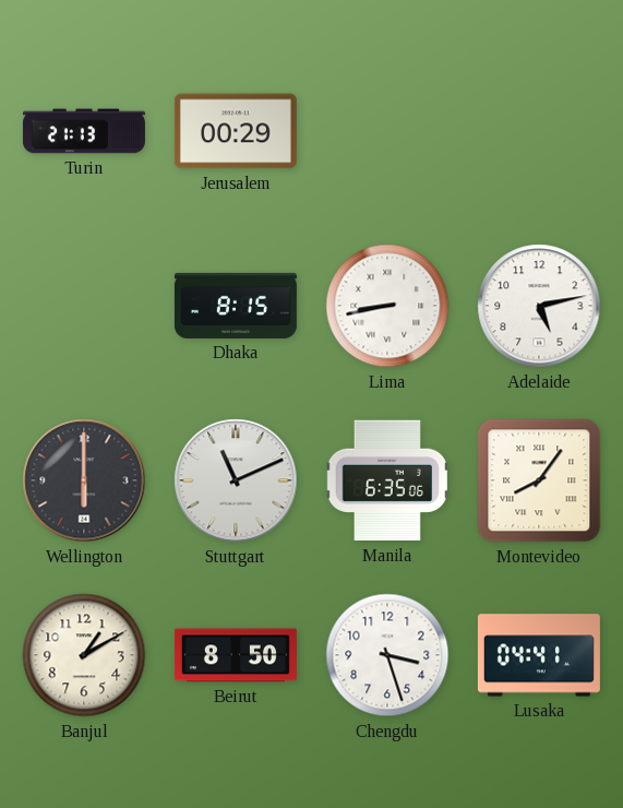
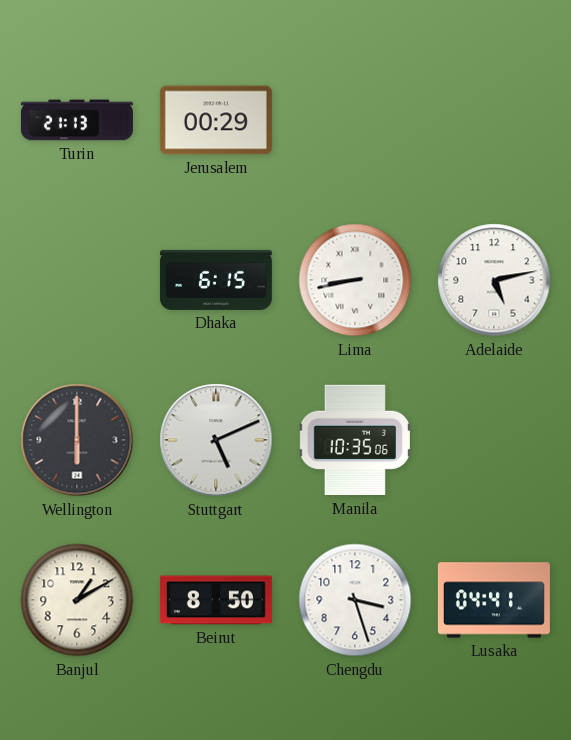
Dhaka: 8:15 -> 6:15 (216, 280)
Stuttgart: 11:11 -> 5:11 (216, 440)
Manila: 6:35 -> 10:35 (355, 440)
Montevideo: 8:06 -> none (539, 480)
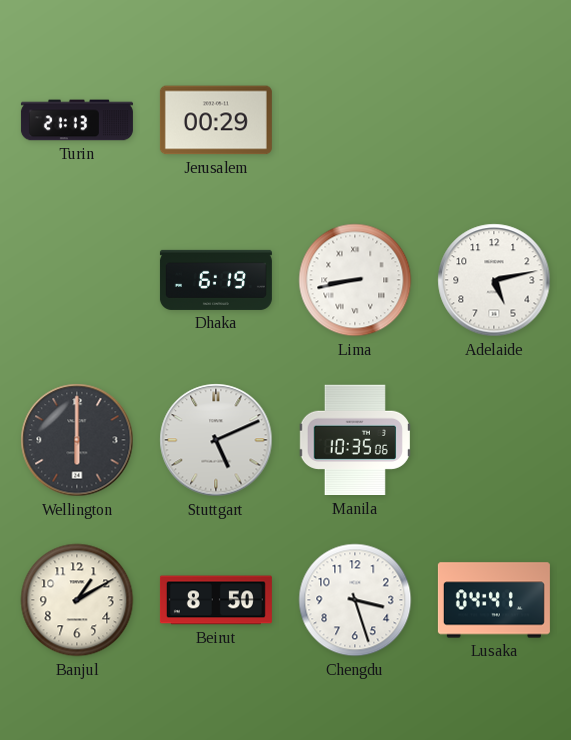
Dhaka: 6:15 -> 6:19 (216, 280)
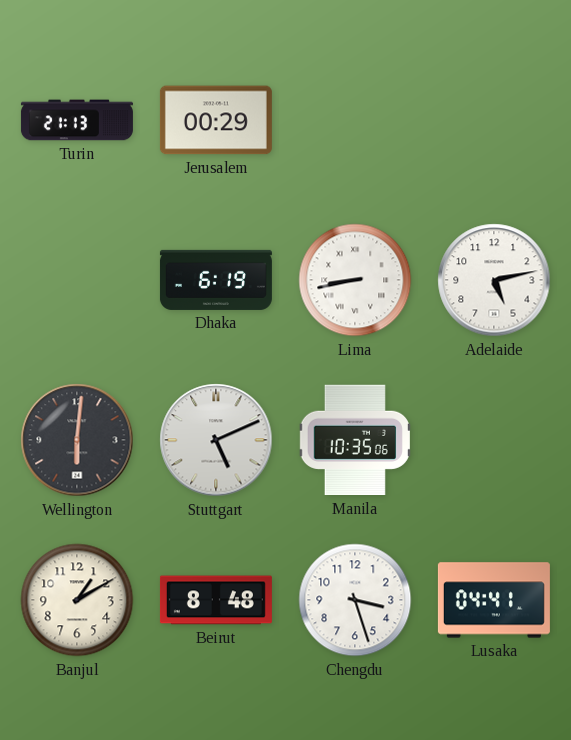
Wellington: 6:00 -> 6:01 (77, 440)
Beirut: 8:50 -> 8:48 (216, 600)
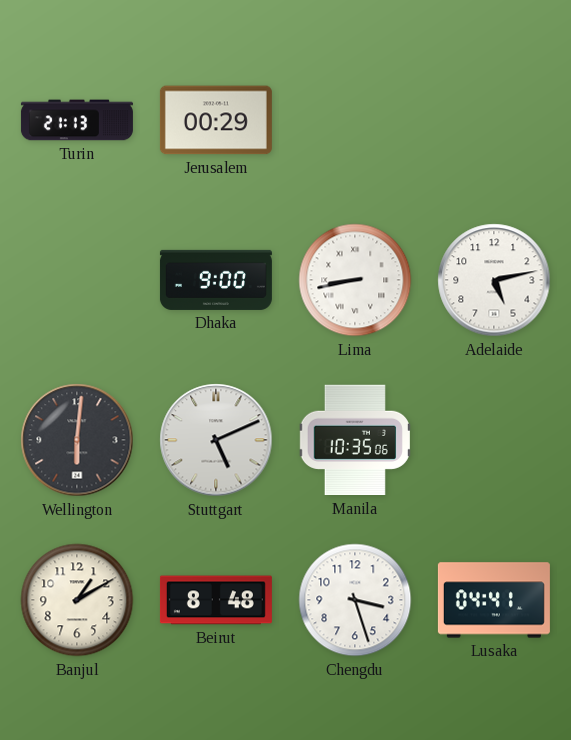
Dhaka: 6:19 -> 9:00 (216, 280)
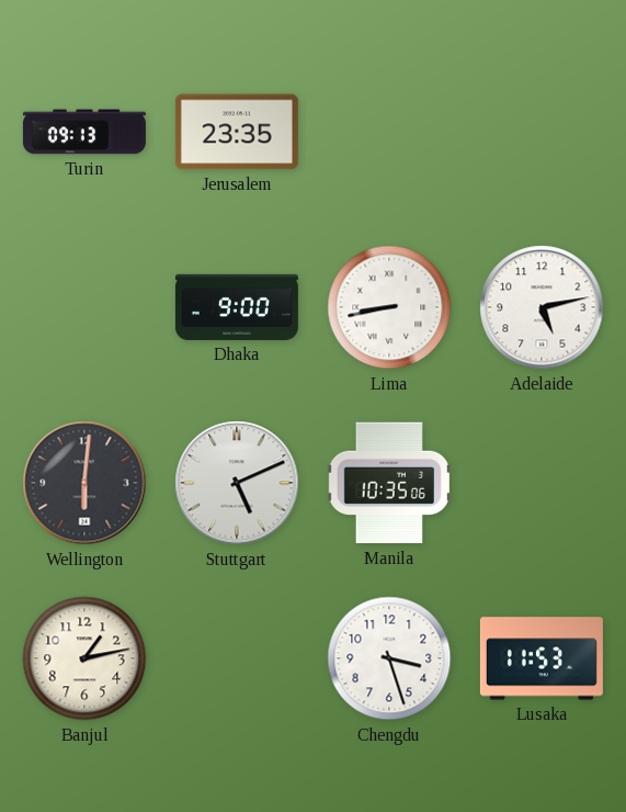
Turin: 21:13 -> 09:13 (84, 132)
Jerusalem: 00:29 -> 23:35 (237, 132)
Banjul: 1:10 -> 1:13 (84, 658)
Beirut: 8:48 -> none (216, 600)
Lusaka: 04:41 -> 11:53 (542, 658)
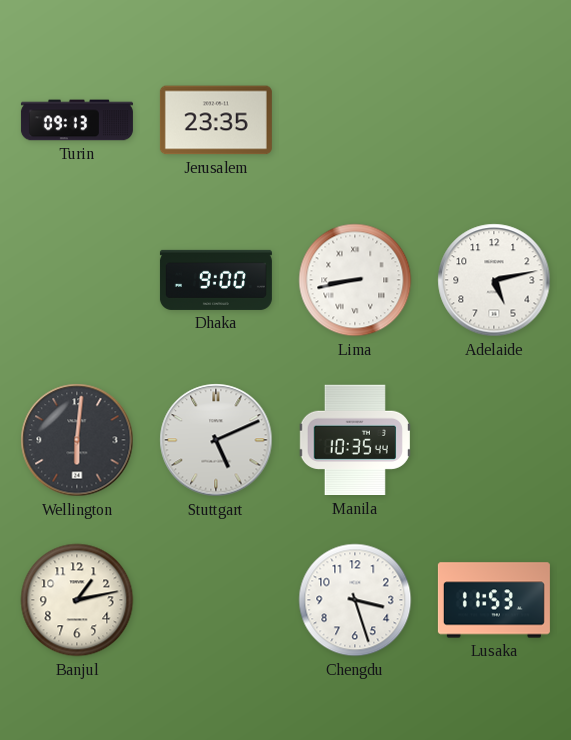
Manila: 10:35:06 -> 10:35:44 (355, 440)
